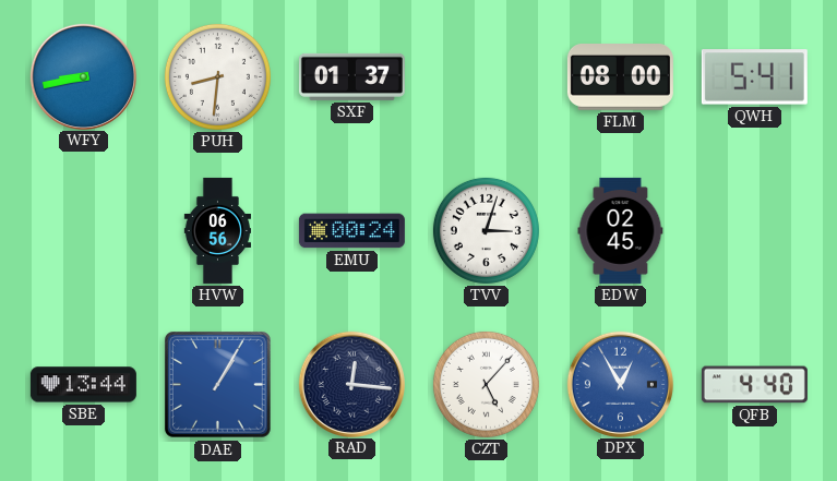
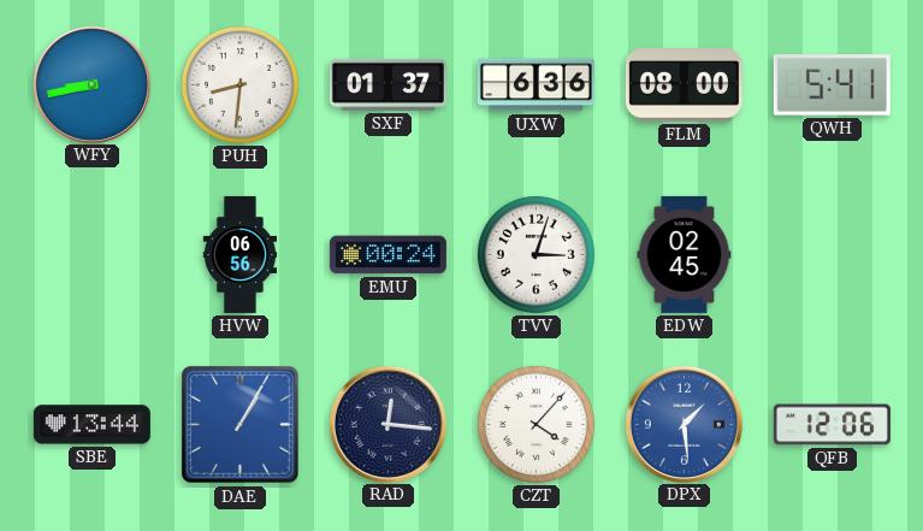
UXW: none -> 6:36 (536, 85)
CZT: 5:07 -> 4:07 (536, 424)
DPX: 12:55 -> 1:29 (684, 424)
QFB: 4:40 -> 12:06 (832, 425)
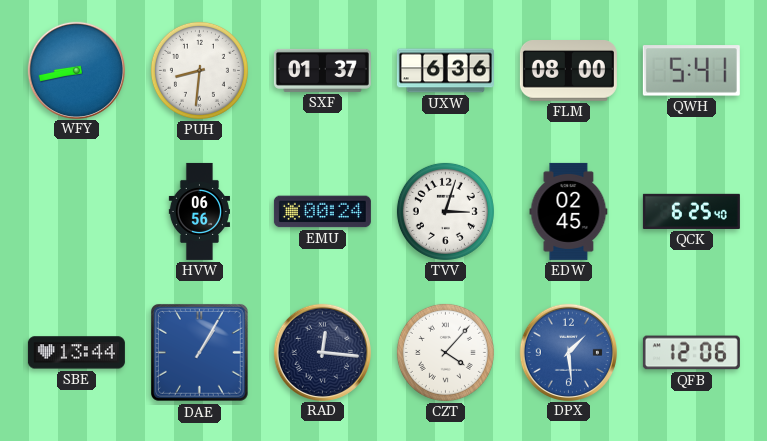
QCK: none -> 6:25 (691, 211)
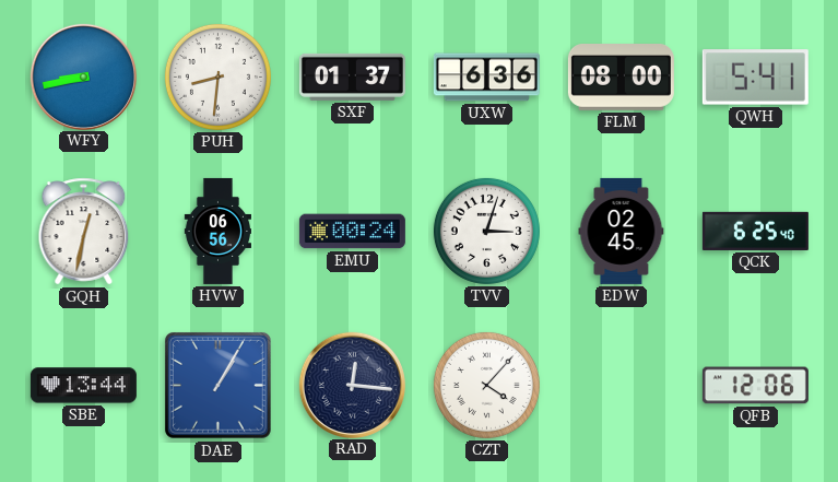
GQH: none -> 12:32 (84, 232)
DPX: 1:29 -> none (568, 352)
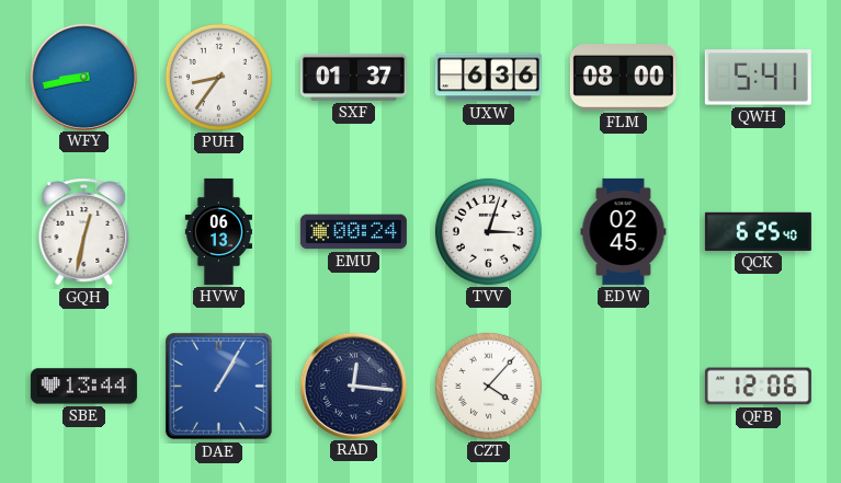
PUH: 8:31 -> 8:36 (218, 77)
HVW: 06:56 -> 06:13 (218, 231)
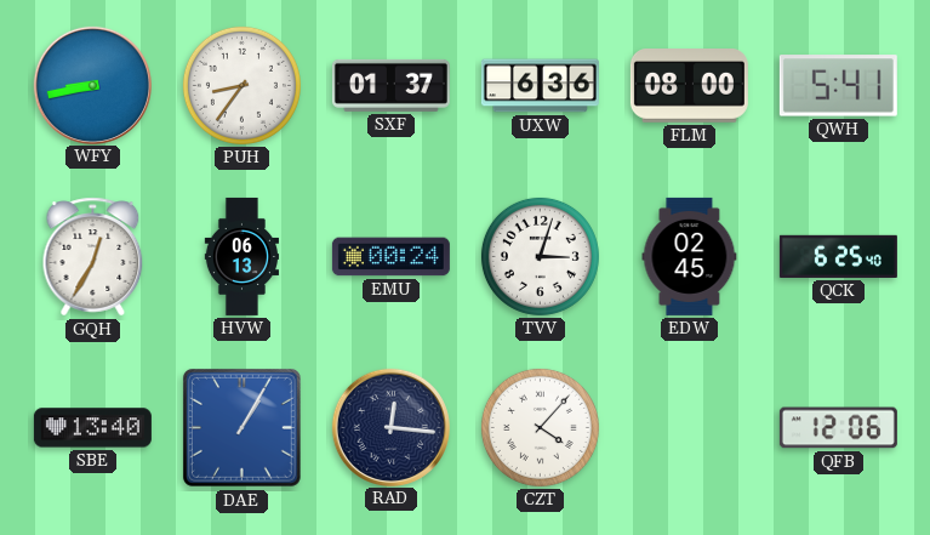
GQH: 12:32 -> 12:35 (93, 257)
SBE: 13:44 -> 13:40 (92, 428)
